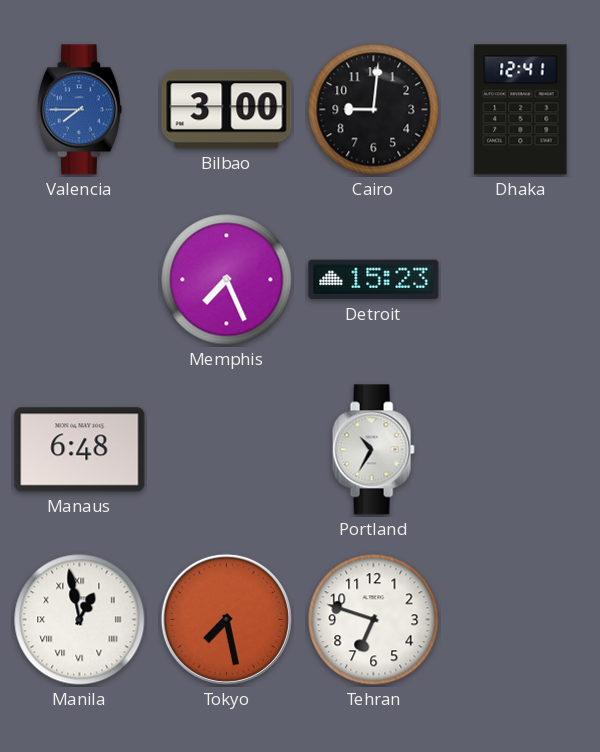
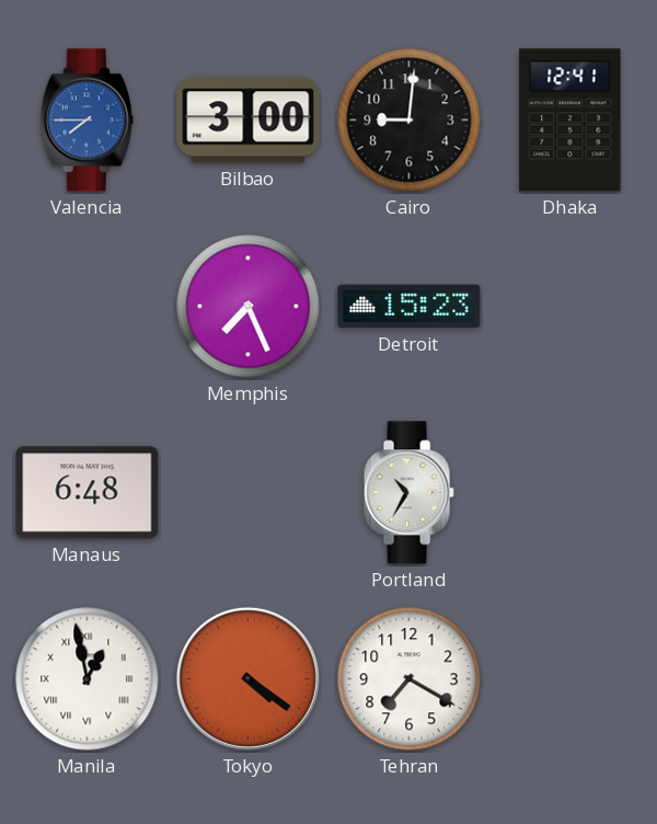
Tokyo: 7:28 -> 4:21 (247, 678)
Tehran: 6:48 -> 7:20 (410, 679)
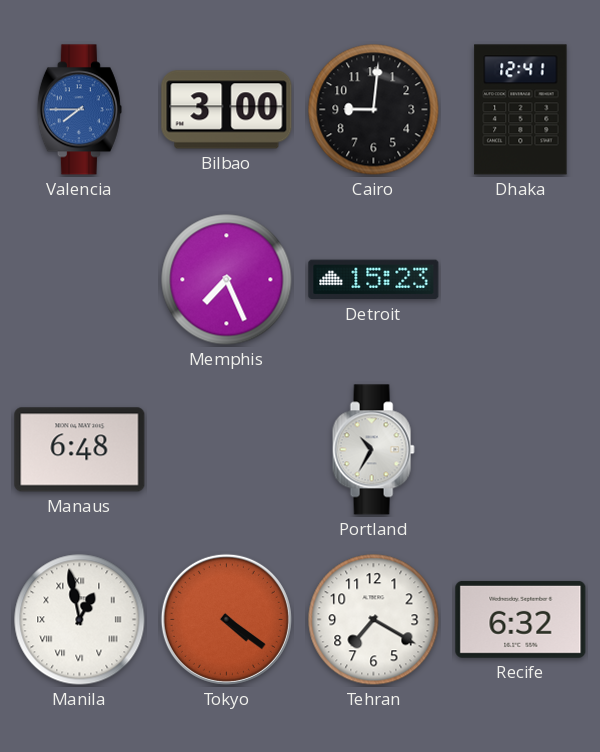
Recife: none -> 6:32 (521, 619)
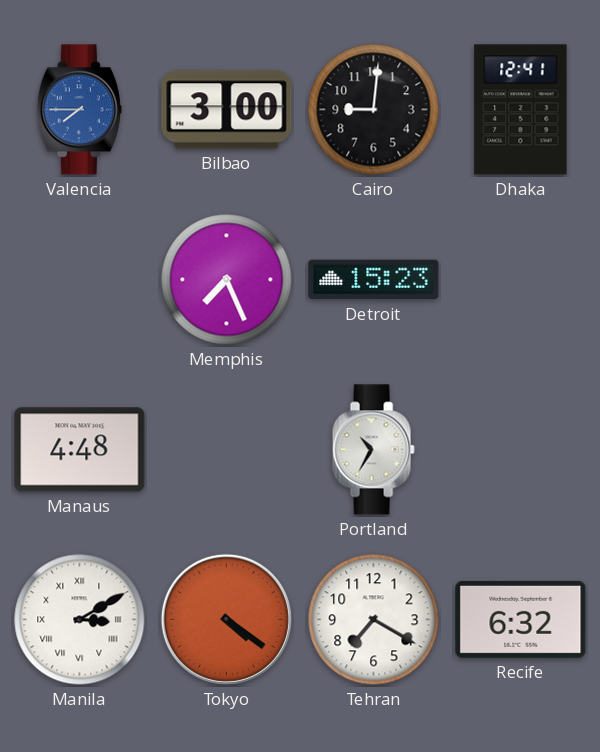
Manaus: 6:48 -> 4:48 (80, 450)
Manila: 12:58 -> 3:10 (80, 620)
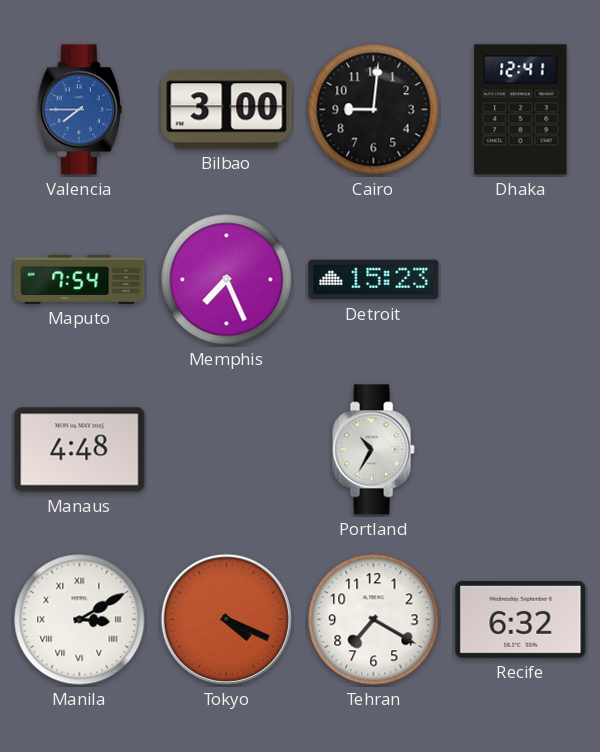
Maputo: none -> 7:54 (80, 279)
Tokyo: 4:21 -> 4:19 (226, 619)
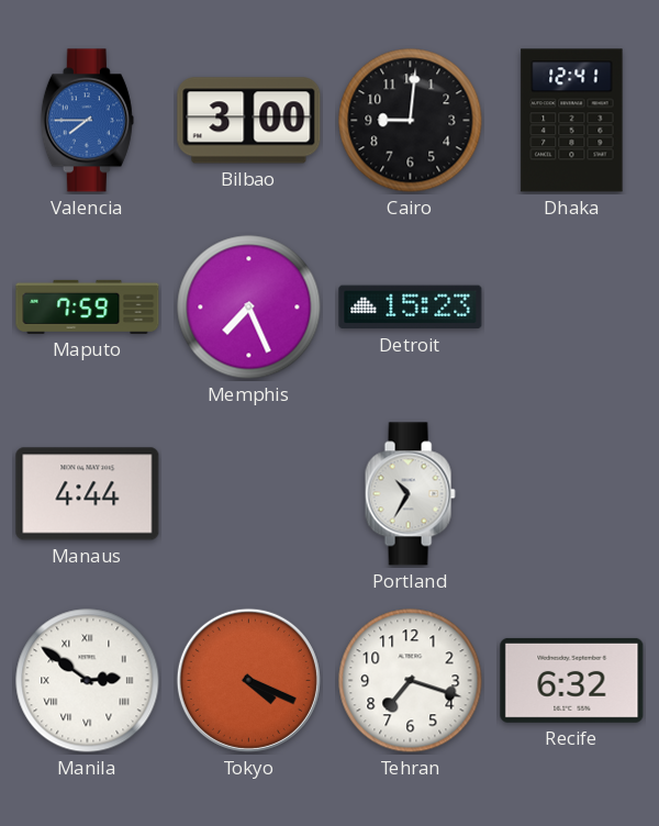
Maputo: 7:54 -> 7:59 (88, 306)
Manaus: 4:48 -> 4:44 (88, 494)
Manila: 3:10 -> 2:51 (88, 681)
Tehran: 7:20 -> 7:18 (411, 681)
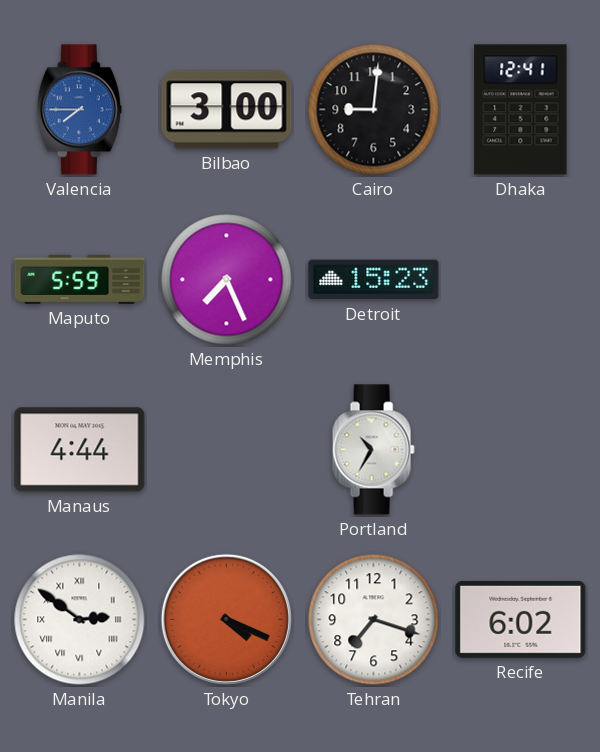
Maputo: 7:59 -> 5:59 (80, 279)
Recife: 6:32 -> 6:02 (521, 619)
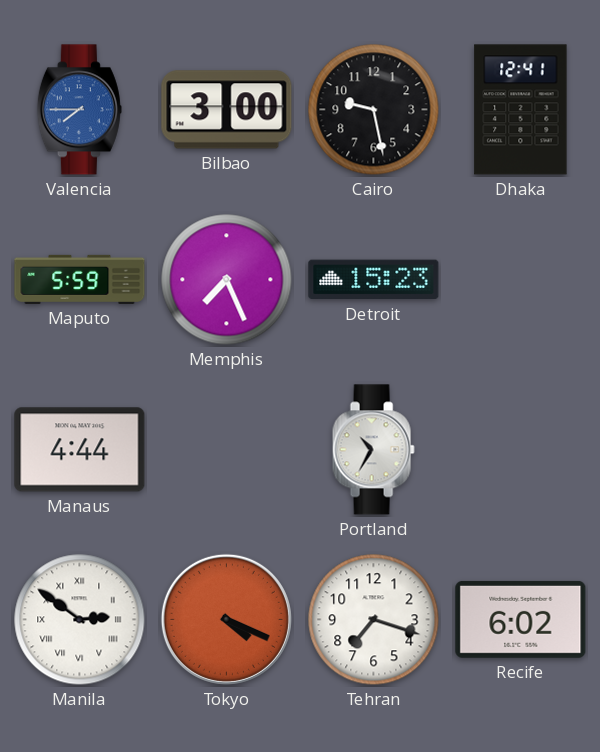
Cairo: 9:01 -> 9:28 (374, 110)
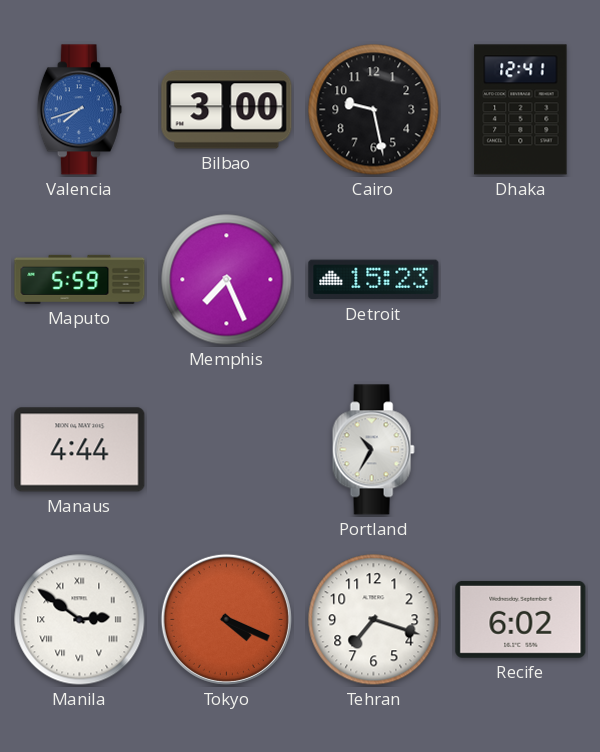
Valencia: 7:45 -> 7:42 (79, 110)
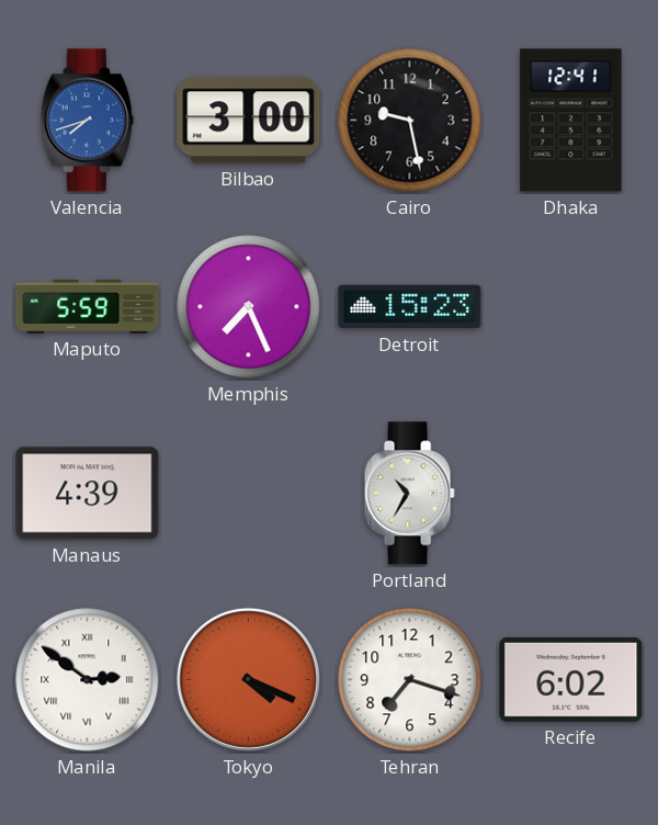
Manaus: 4:44 -> 4:39 (88, 494)
